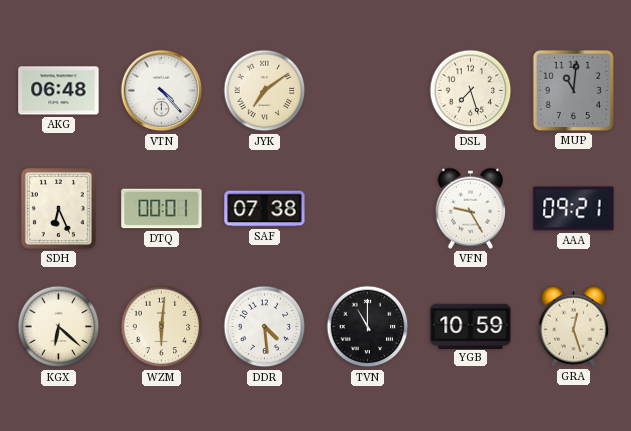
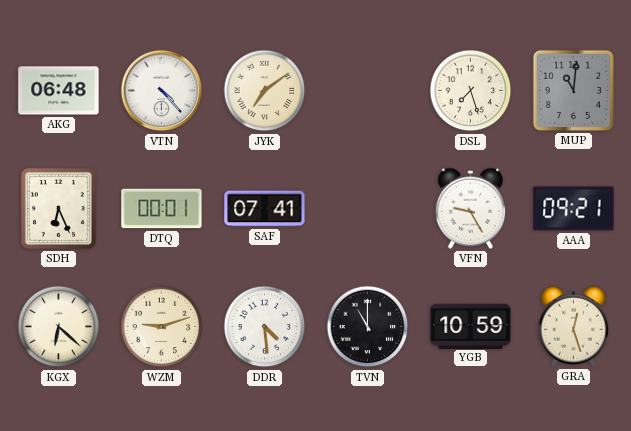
SAF: 07:38 -> 07:41 (265, 209)
WZM: 6:01 -> 9:12 (162, 327)
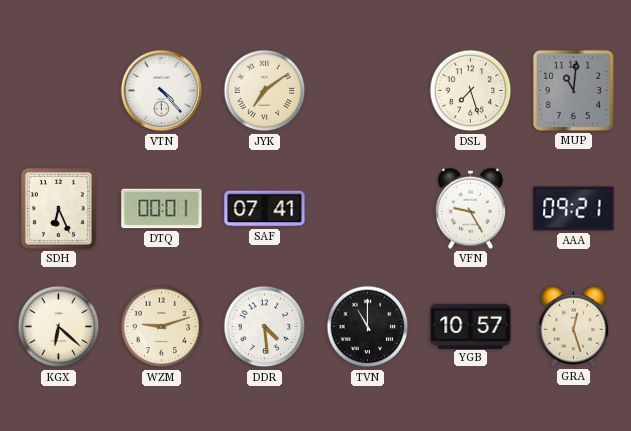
AKG: 06:48 -> none (59, 91)
YGB: 10:59 -> 10:57 (471, 326)
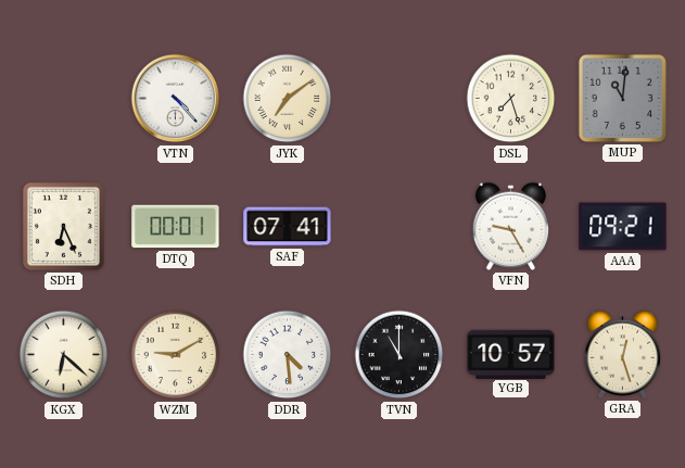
WZM: 9:12 -> 9:10 (176, 355)
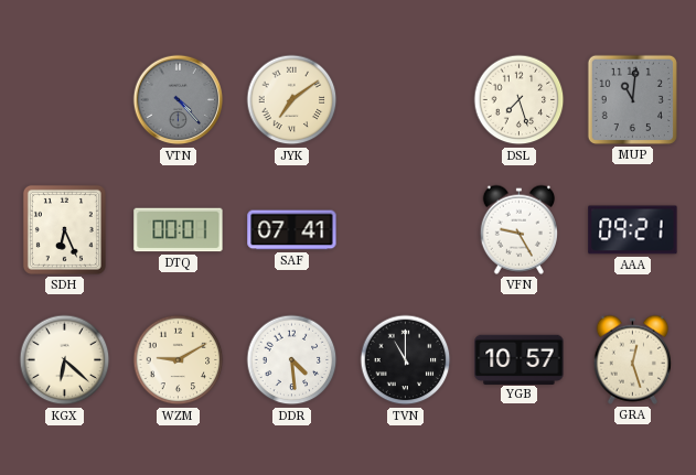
VTN dial: white -> grey (179, 100)
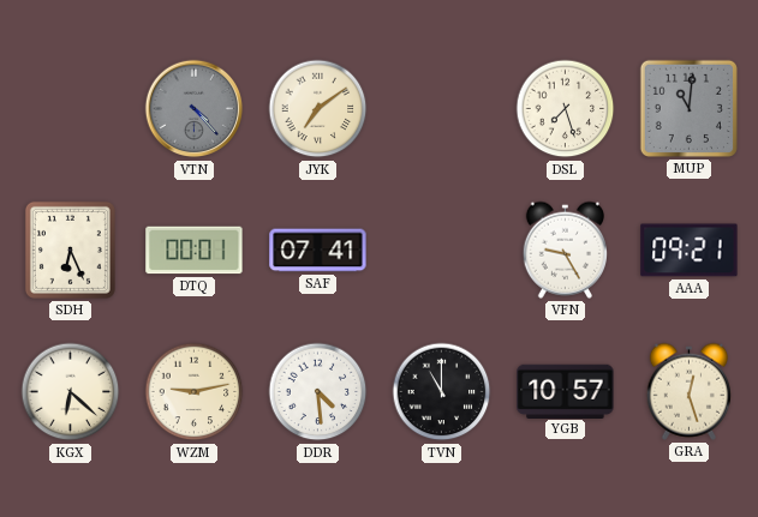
WZM: 9:10 -> 9:13 (195, 392)
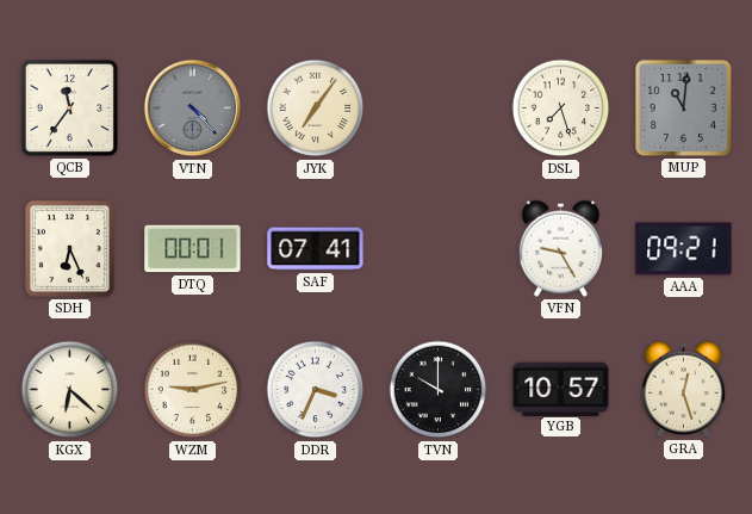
QCB: none -> 11:36 (69, 107)
JYK: 7:09 -> 7:06 (316, 109)
DDR: 4:29 -> 3:34 (316, 390)
TVN: 11:00 -> 10:00 (439, 390)
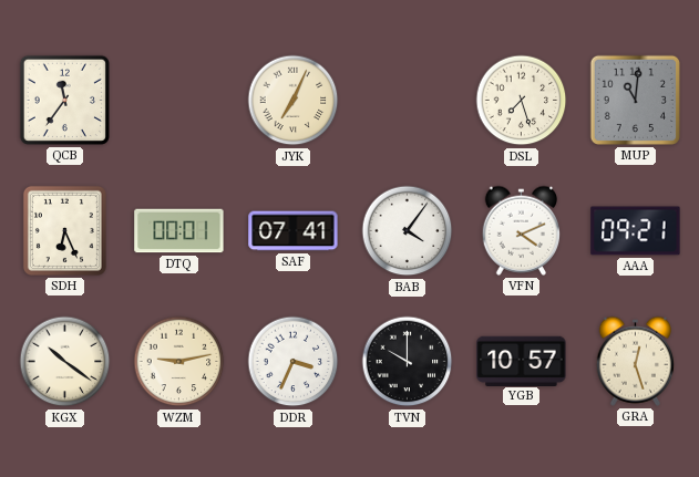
VTN: 4:23 -> none (193, 109)
JYK: 7:06 -> 7:04 (294, 101)
BAB: none -> 4:06 (408, 231)
VFN: 9:25 -> 4:11 (521, 230)
KGX: 6:22 -> 10:21 (65, 362)
